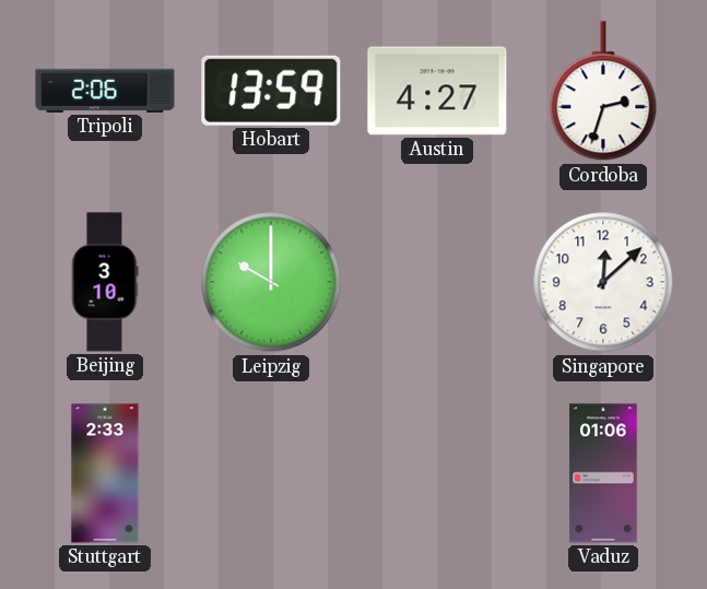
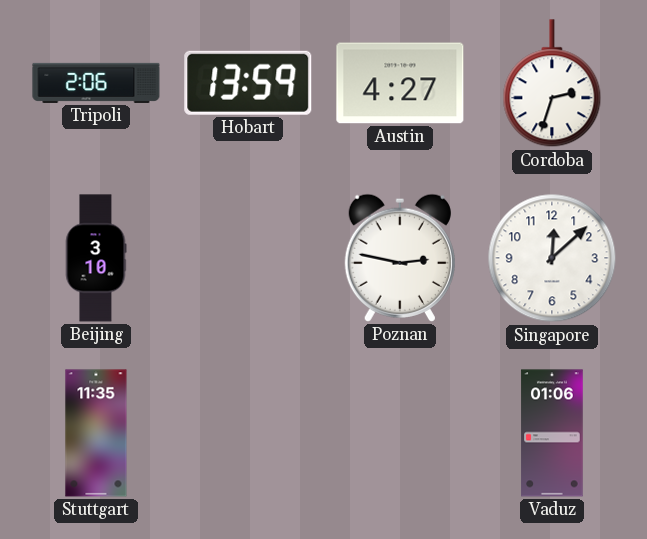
Leipzig: 10:00 -> none (271, 282)
Poznan: none -> 2:47 (400, 258)
Stuttgart: 2:33 -> 11:35 (96, 433)
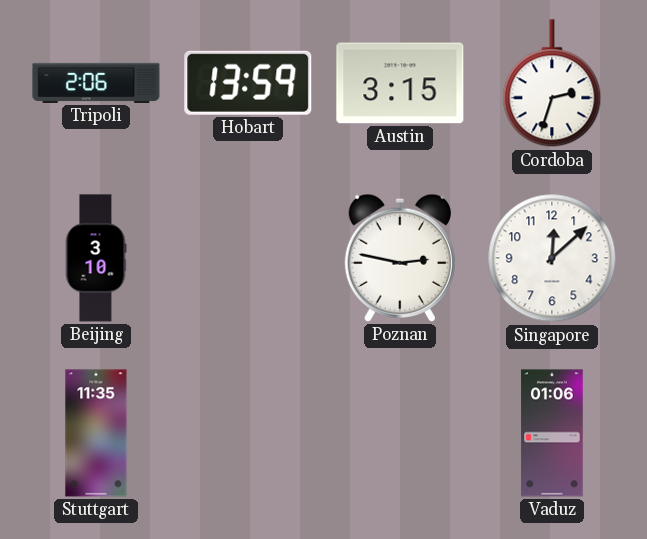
Austin: 4:27 -> 3:15 (400, 83)
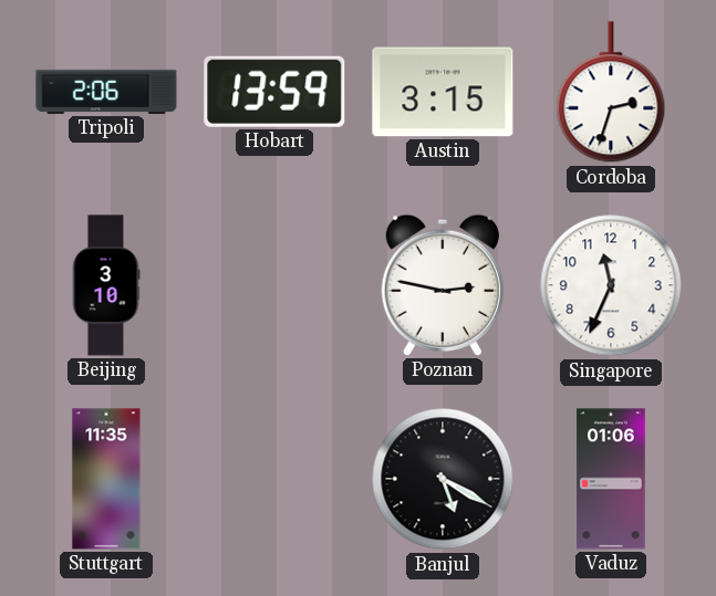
Singapore: 12:08 -> 11:34 (611, 285)
Banjul: none -> 5:20 (443, 479)
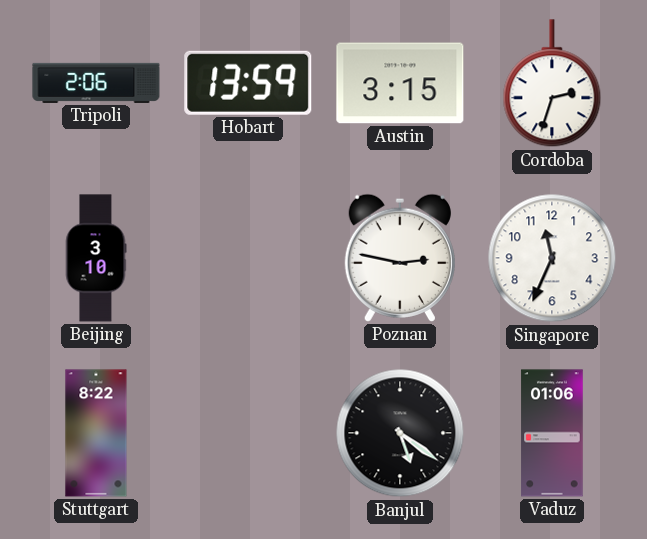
Stuttgart: 11:35 -> 8:22 (96, 433)
Banjul: 5:20 -> 5:21 (400, 433)
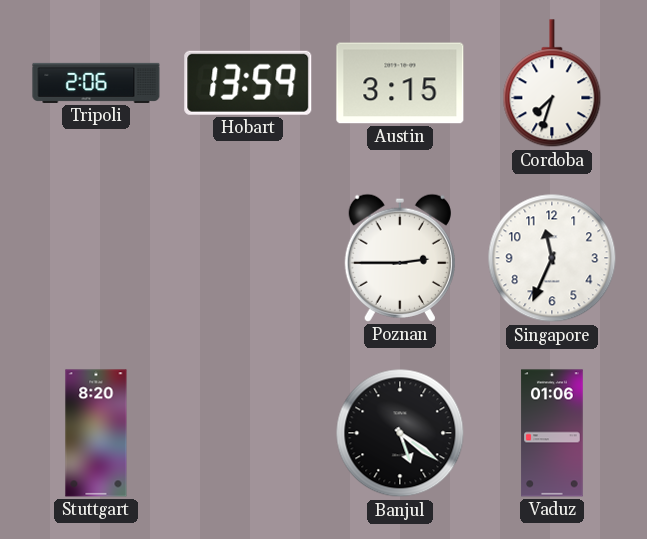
Cordoba: 2:33 -> 7:33 (552, 84)
Beijing: 3:10 -> none (96, 258)
Poznan: 2:47 -> 2:45 (400, 258)
Stuttgart: 8:22 -> 8:20 (96, 433)
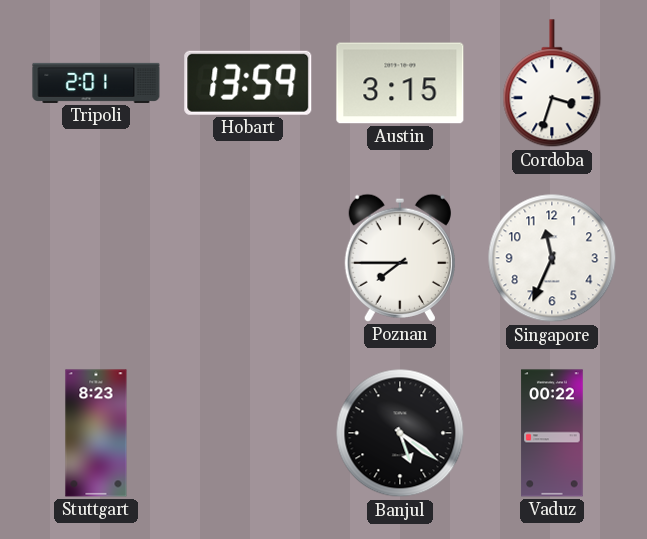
Tripoli: 2:06 -> 2:01 (96, 83)
Cordoba: 7:33 -> 3:33 (552, 84)
Poznan: 2:45 -> 7:45 (400, 258)
Stuttgart: 8:20 -> 8:23 (96, 433)
Vaduz: 01:06 -> 00:22 (552, 433)
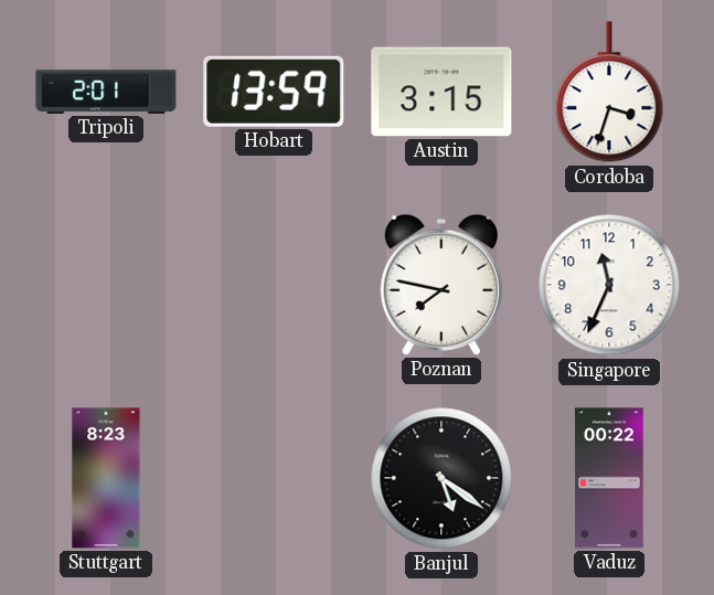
Poznan: 7:45 -> 7:47 (441, 285)
